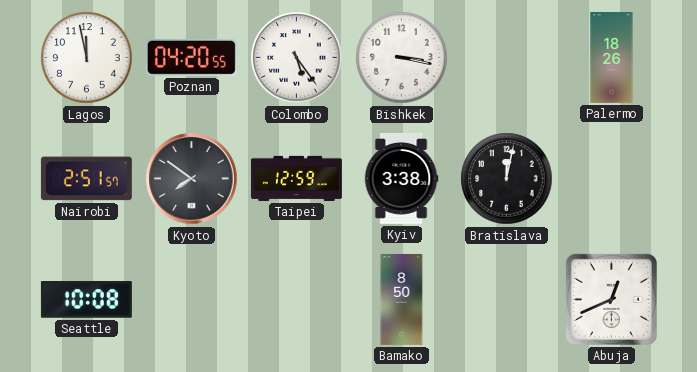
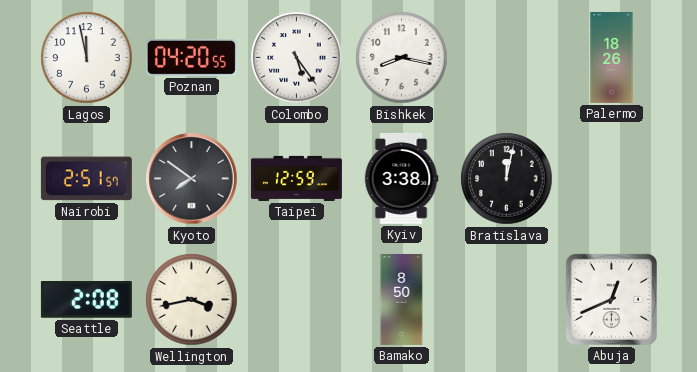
Bishkek: 3:17 -> 8:17 (402, 58)
Seattle: 10:08 -> 2:08 (86, 300)
Wellington: none -> 3:43 (192, 300)
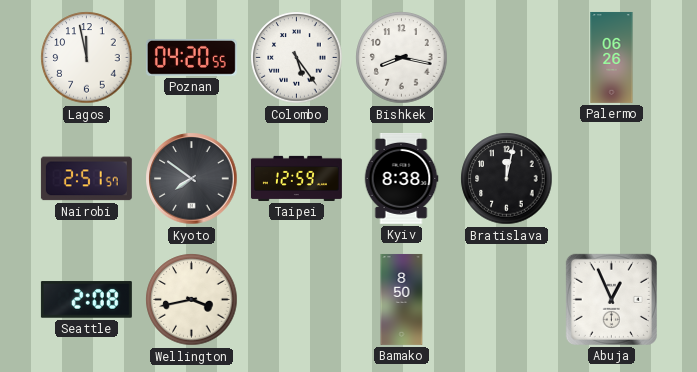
Palermo: 18:26 -> 06:26 (612, 57)
Kyiv: 3:38 -> 8:38 (401, 178)
Abuja: 12:41 -> 12:56 (611, 299)
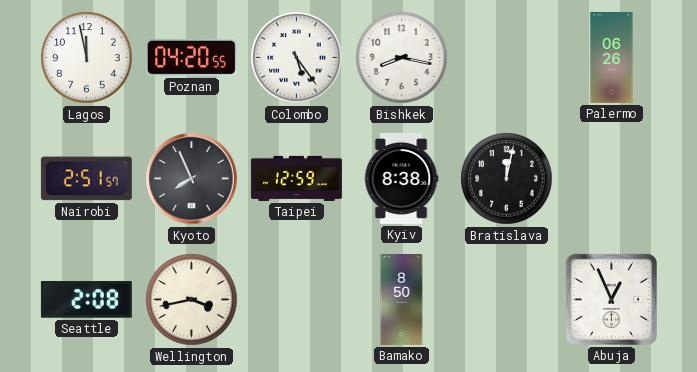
Kyoto: 7:51 -> 7:56 (192, 179)
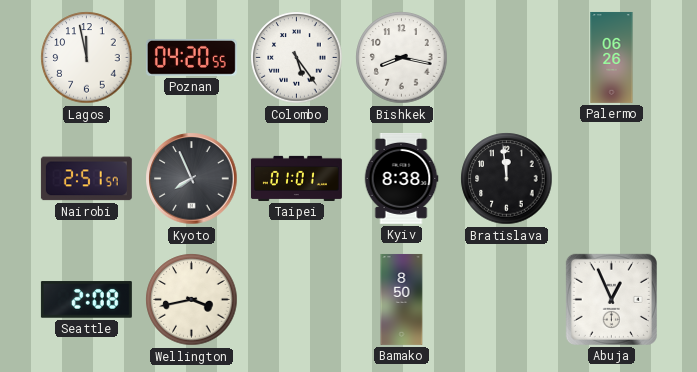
Taipei: 12:59 -> 01:01 (296, 178)
Bratislava: 12:02 -> 11:59 (507, 179)
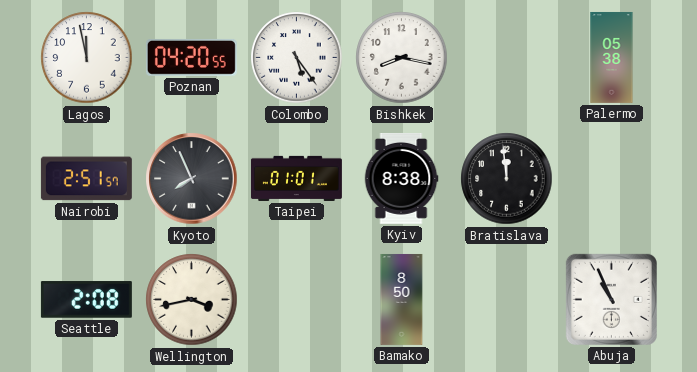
Palermo: 06:26 -> 05:38 (612, 57)
Abuja: 12:56 -> 10:56 (611, 299)
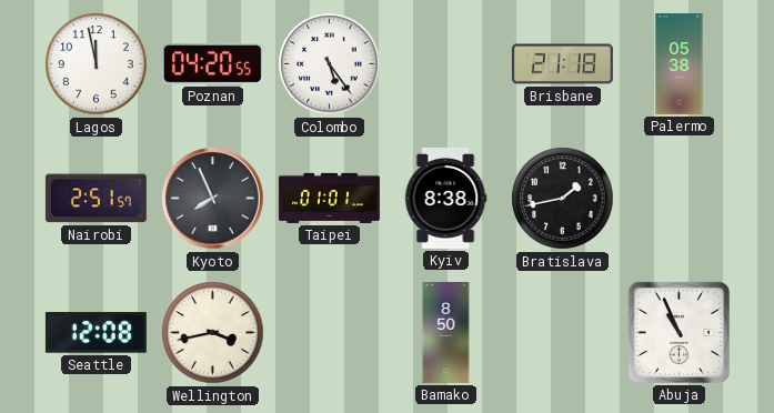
Bishkek: 8:17 -> none (402, 58)
Brisbane: none -> 21:18 (562, 64)
Bratislava: 11:59 -> 1:43 (563, 199)
Seattle: 2:08 -> 12:08 (96, 333)
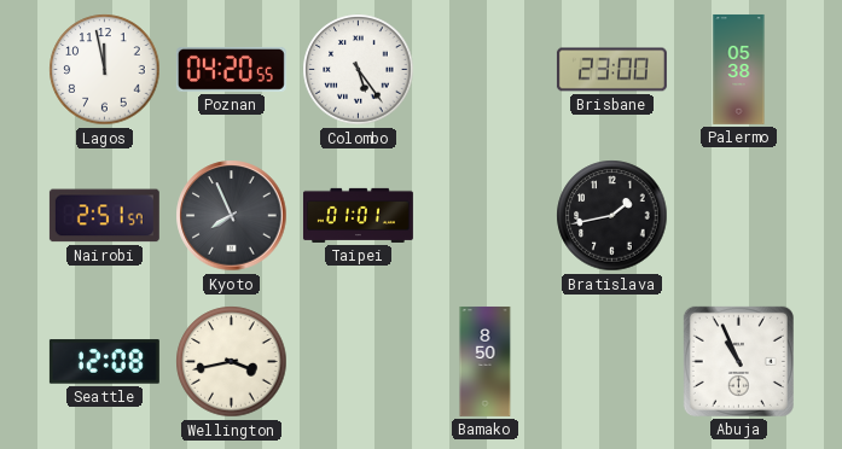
Brisbane: 21:18 -> 23:00 (611, 70)
Kyiv: 8:38 -> none (445, 198)
